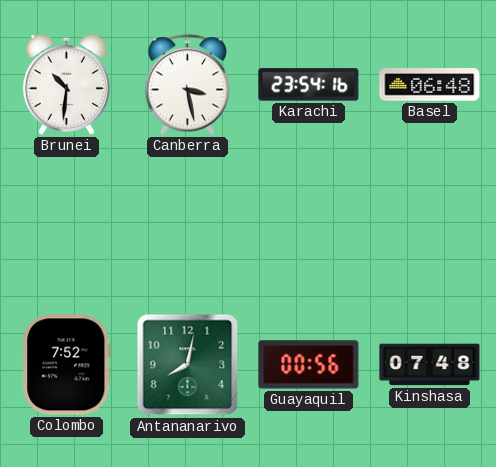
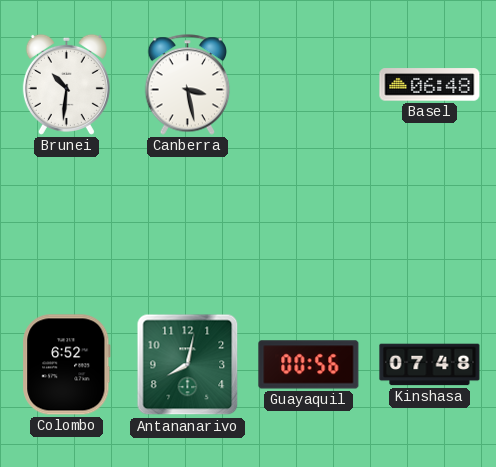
Karachi: 23:54 -> none (309, 85)
Colombo: 7:52 -> 6:52 (67, 365)
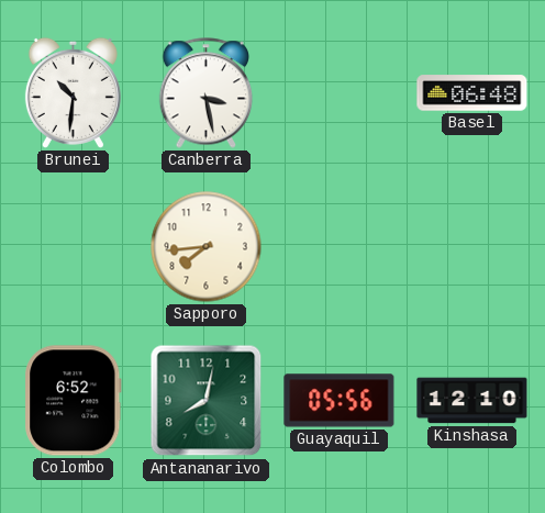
Sapporo: none -> 7:44 (207, 247)
Guayaquil: 00:56 -> 05:56 (340, 401)
Kinshasa: 07:48 -> 12:10 (472, 401)
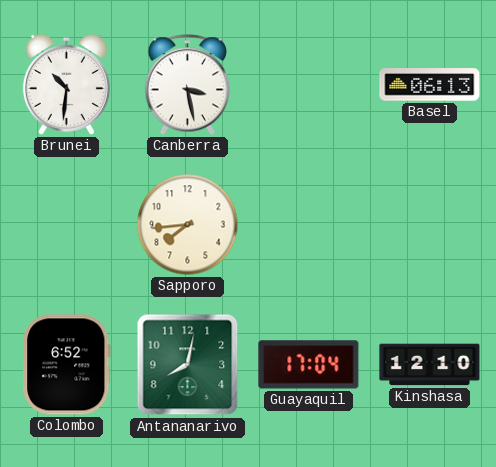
Basel: 06:48 -> 06:13 (430, 85)
Guayaquil: 05:56 -> 17:04 (309, 365)
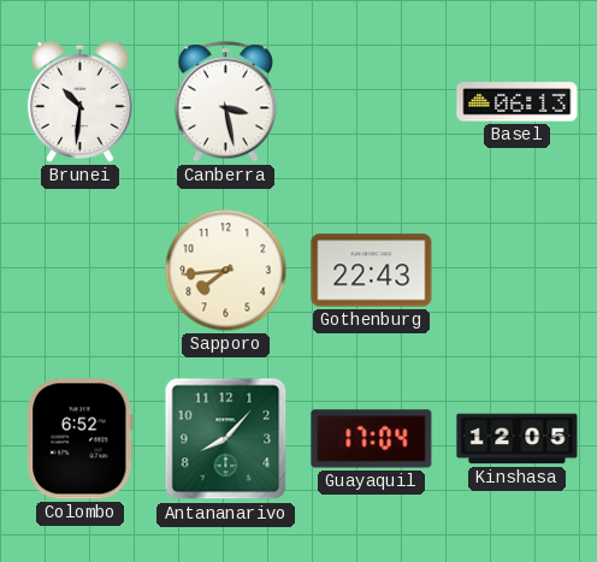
Gothenburg: none -> 22:43 (372, 271)
Antananarivo: 8:02 -> 8:07 (226, 439)
Kinshasa: 12:10 -> 12:05 (518, 439)
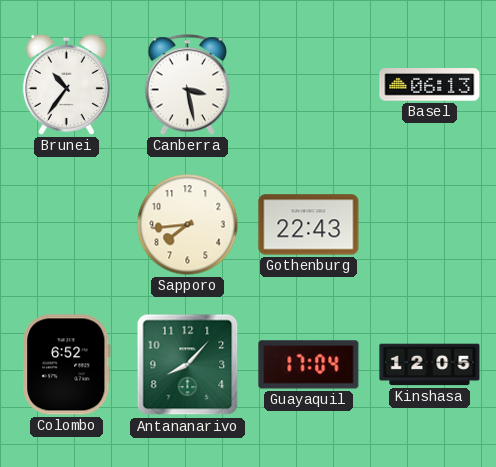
Brunei: 10:31 -> 10:36 (66, 84)
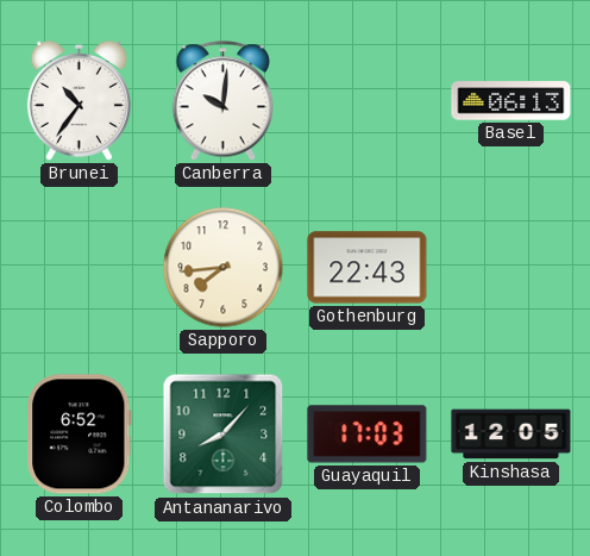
Canberra: 3:28 -> 10:01 (224, 101)
Guayaquil: 17:04 -> 17:03 (368, 435)
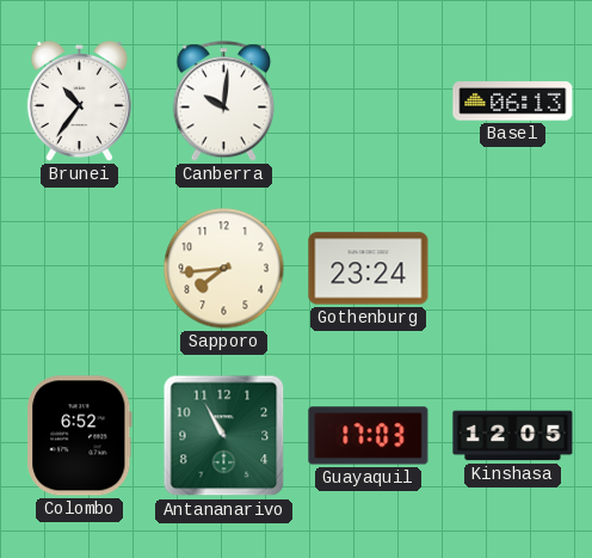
Gothenburg: 22:43 -> 23:24 (369, 269)
Antananarivo: 8:07 -> 10:55 (224, 436)
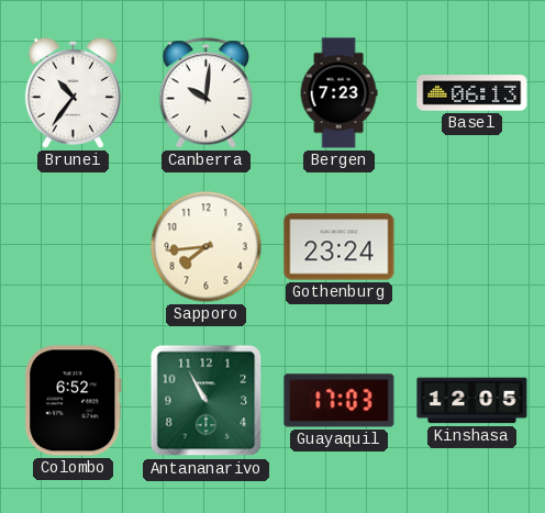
Bergen: none -> 7:23 (338, 93)
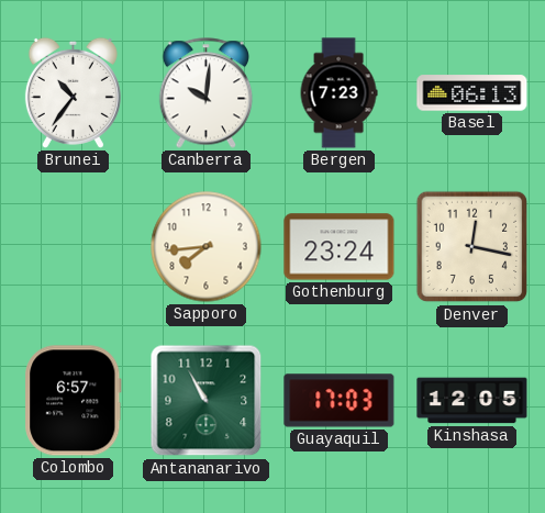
Denver: none -> 12:17 (472, 247)
Colombo: 6:52 -> 6:57 (74, 401)
